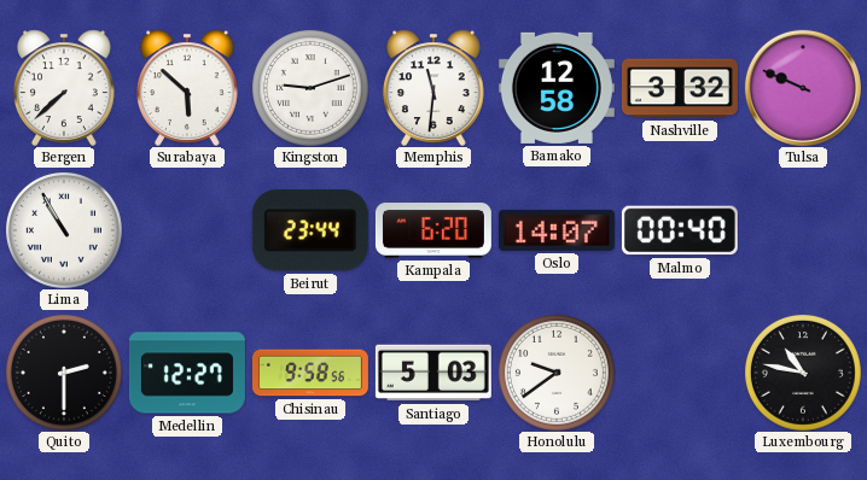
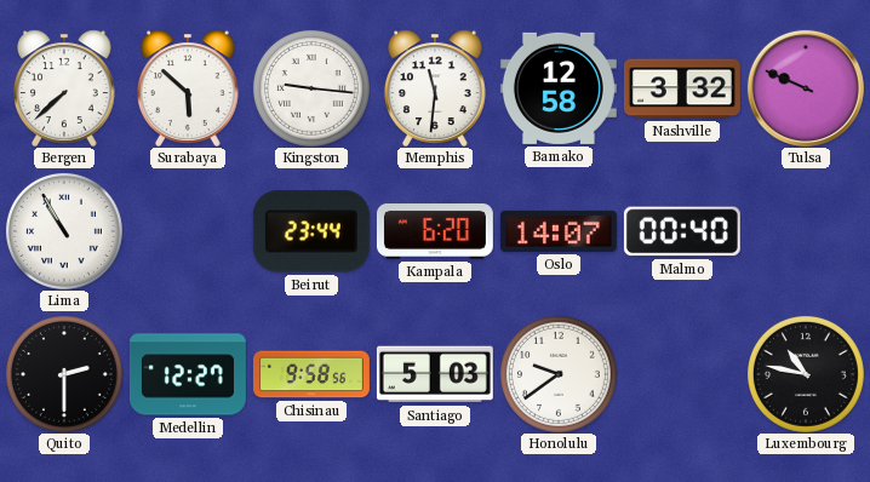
Kingston: 9:12 -> 9:16 (311, 88)
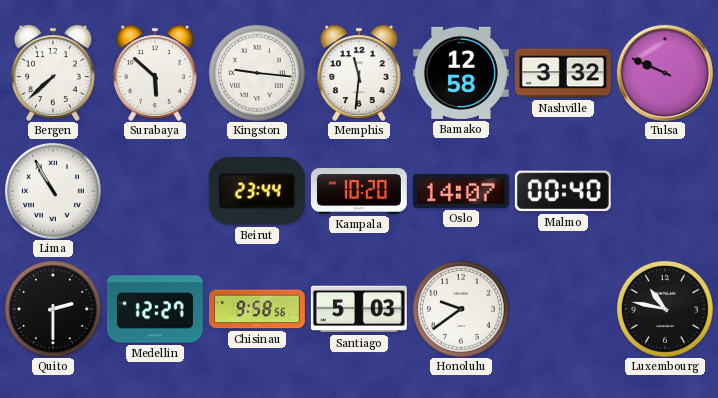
Kampala: 6:20 -> 10:20 (359, 192)
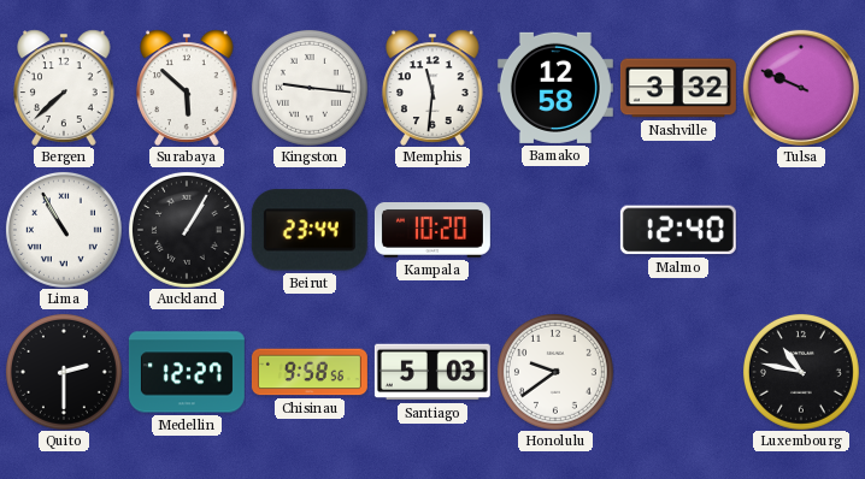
Auckland: none -> 1:05 (187, 230)
Oslo: 14:07 -> none (461, 191)
Malmo: 00:40 -> 12:40 (678, 230)
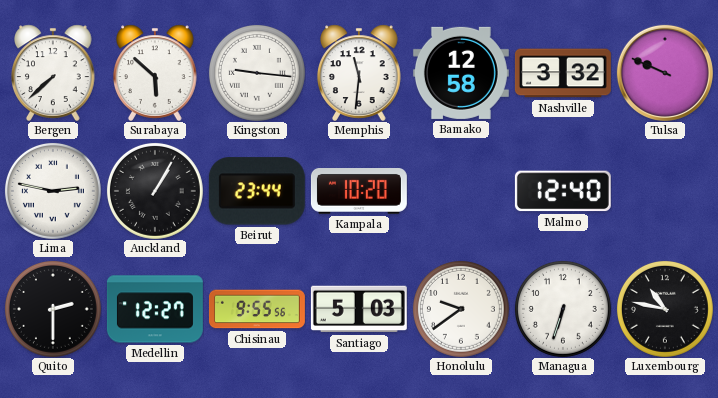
Lima: 10:55 -> 2:47 (53, 191)
Chisinau: 9:58 -> 9:55 (257, 309)
Managua: none -> 6:33 (563, 309)
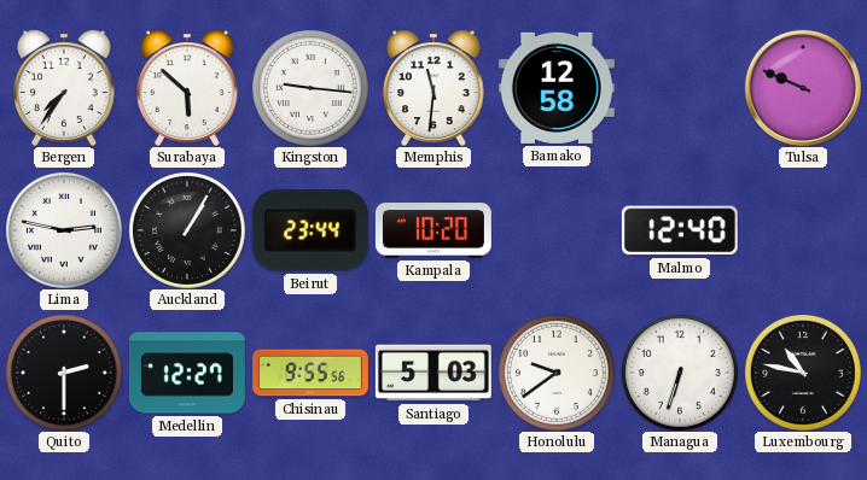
Bergen: 7:38 -> 7:36 (64, 88)
Nashville: 3:32 -> none (563, 73)
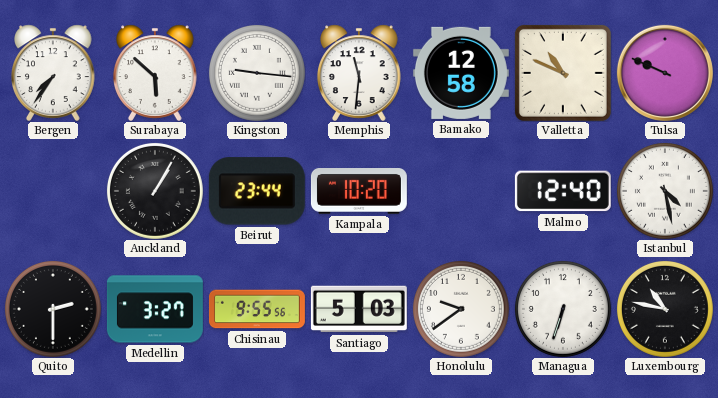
Valletta: none -> 10:49 (563, 73)
Lima: 2:47 -> none (64, 230)
Istanbul: none -> 4:28 (665, 191)
Medellin: 12:27 -> 3:27 (155, 309)
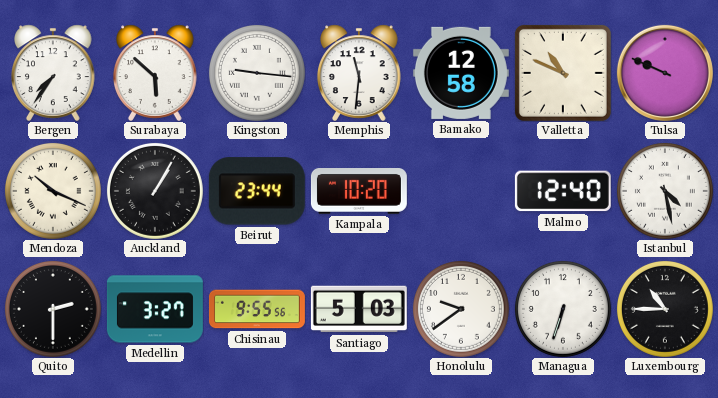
Mendoza: none -> 10:19 (53, 191)
Luxembourg: 10:47 -> 10:45 (665, 309)
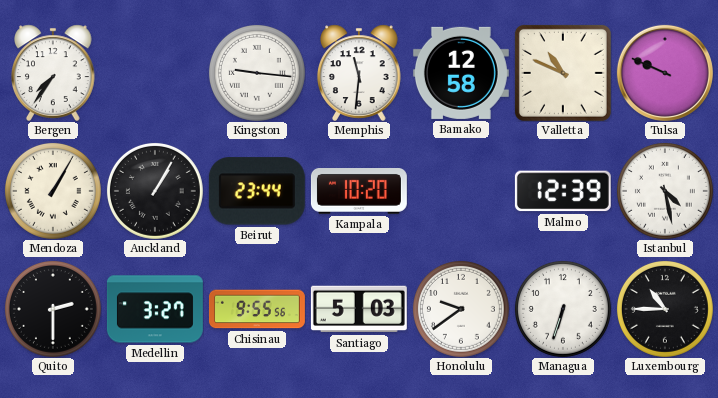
Surabaya: 5:52 -> none (155, 73)
Mendoza: 10:19 -> 1:05 (53, 191)
Malmo: 12:40 -> 12:39 (563, 191)
